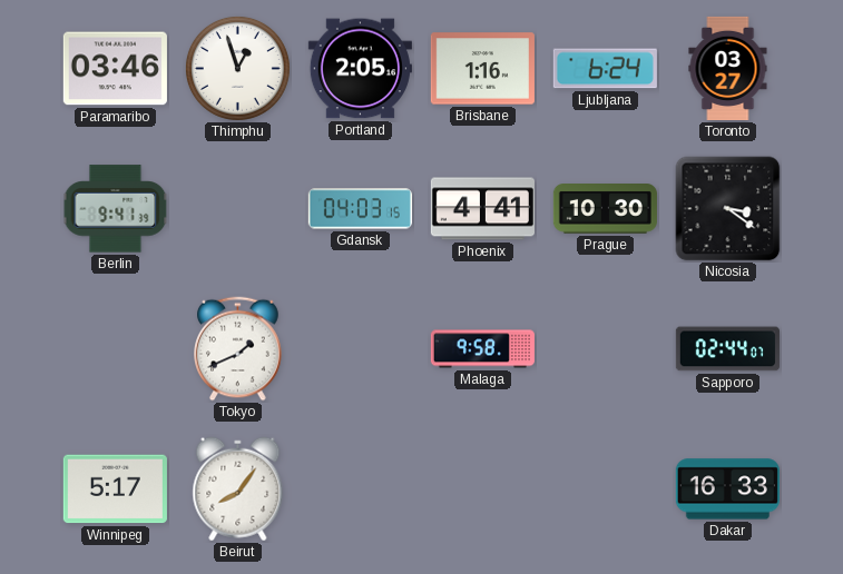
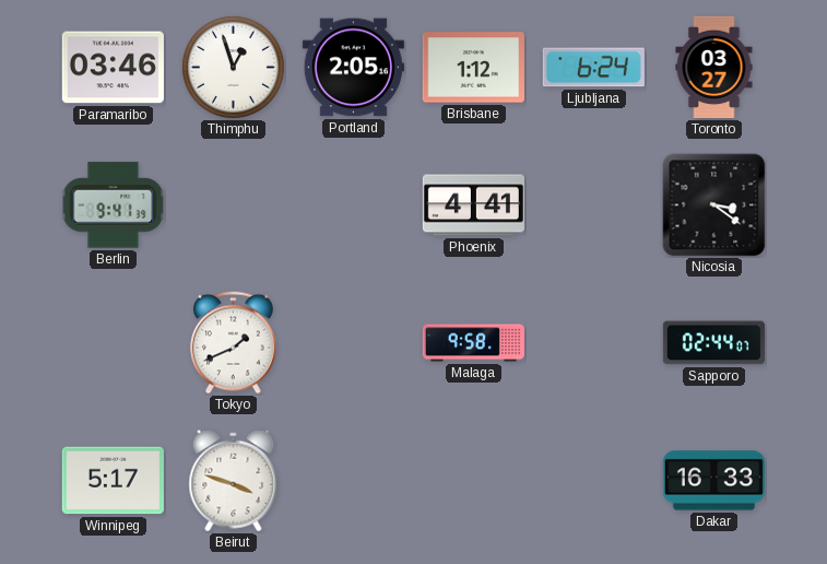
Brisbane: 1:16 -> 1:12 (473, 68)
Gdansk: 04:03 -> none (360, 209)
Prague: 10:30 -> none (605, 209)
Beirut: 8:06 -> 3:48 (234, 481)
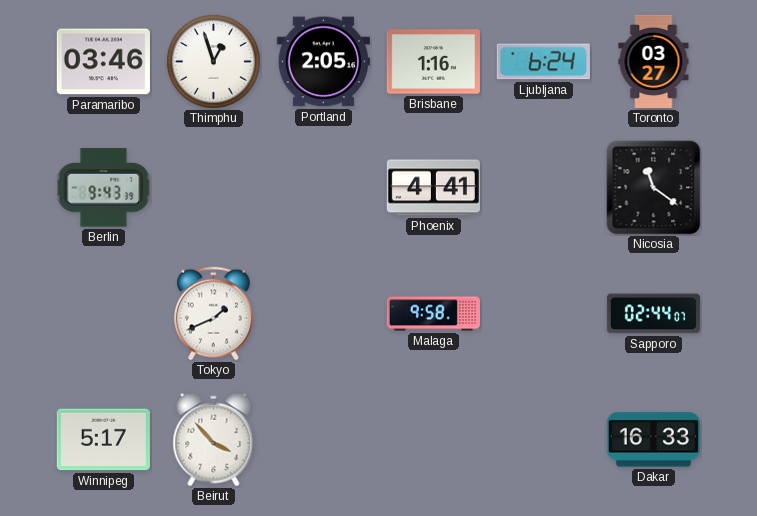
Brisbane: 1:12 -> 1:16 (433, 62)
Berlin: 9:41 -> 9:43 (104, 188)
Nicosia: 3:21 -> 11:21 (654, 188)
Beirut: 3:48 -> 3:53 (214, 440)
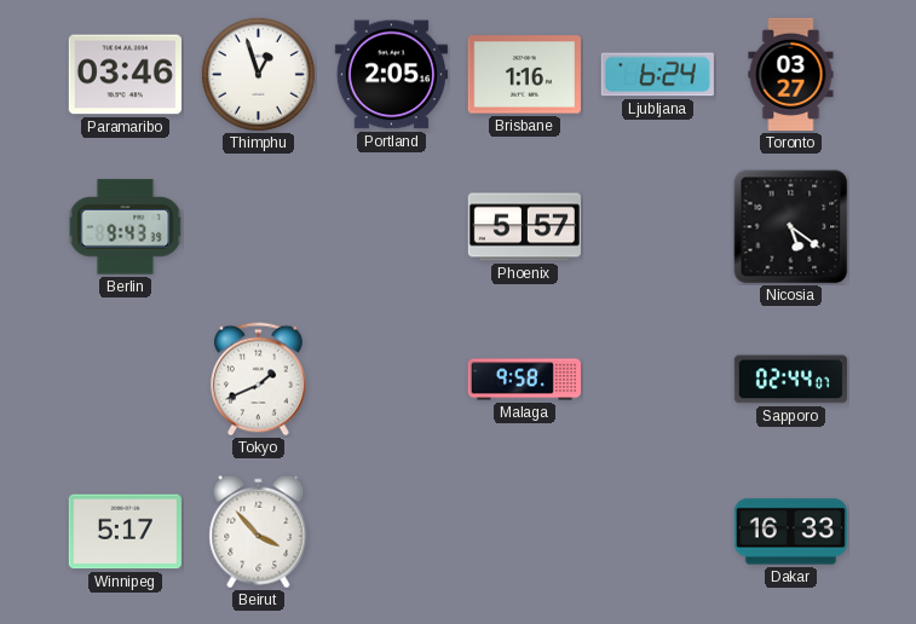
Phoenix: 4:41 -> 5:57 (524, 227)
Nicosia: 11:21 -> 5:21 (791, 227)
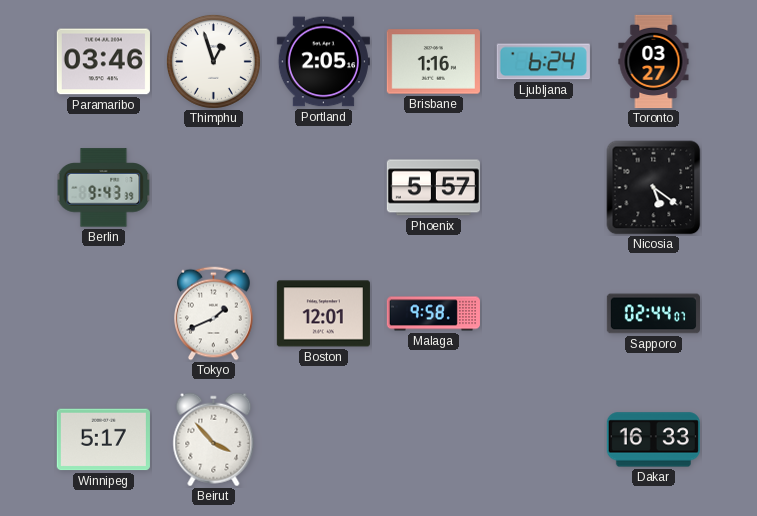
Boston: none -> 12:01 (323, 314)
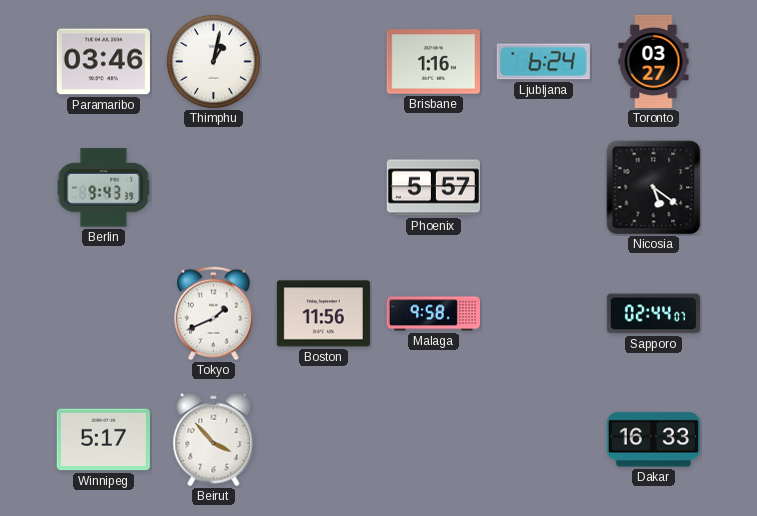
Thimphu: 12:57 -> 1:02 (213, 61)
Portland: 2:05 -> none (323, 62)
Boston: 12:01 -> 11:56 (323, 314)
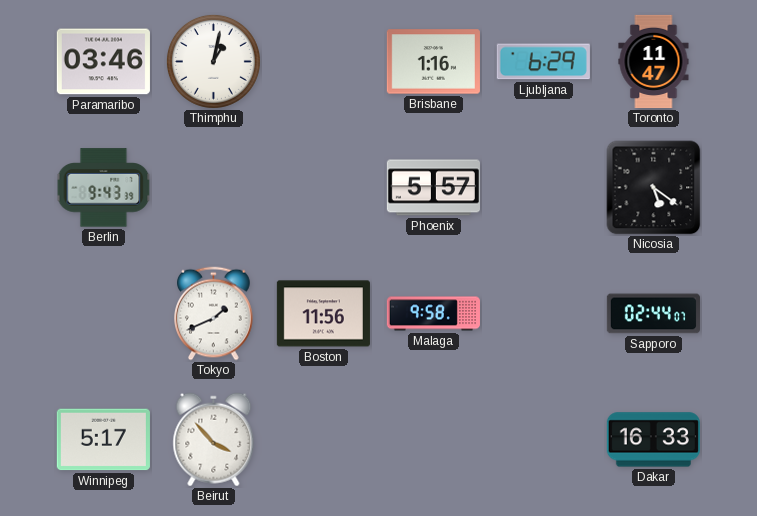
Ljubljana: 6:24 -> 6:29 (543, 62)
Toronto: 03:27 -> 11:47 (654, 61)
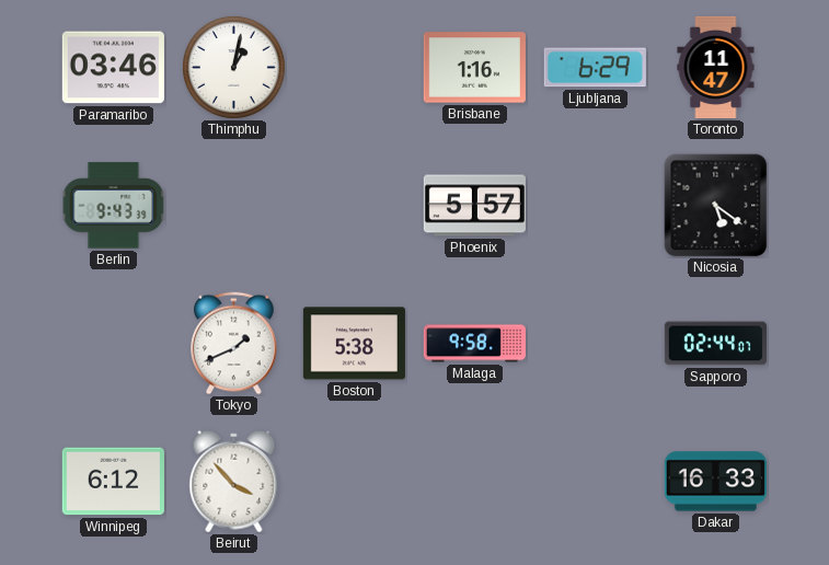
Boston: 11:56 -> 5:38 (354, 344)
Winnipeg: 5:17 -> 6:12 (113, 482)
